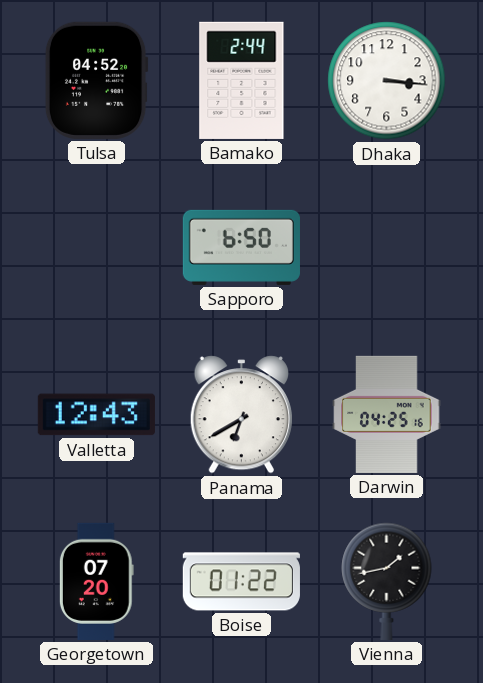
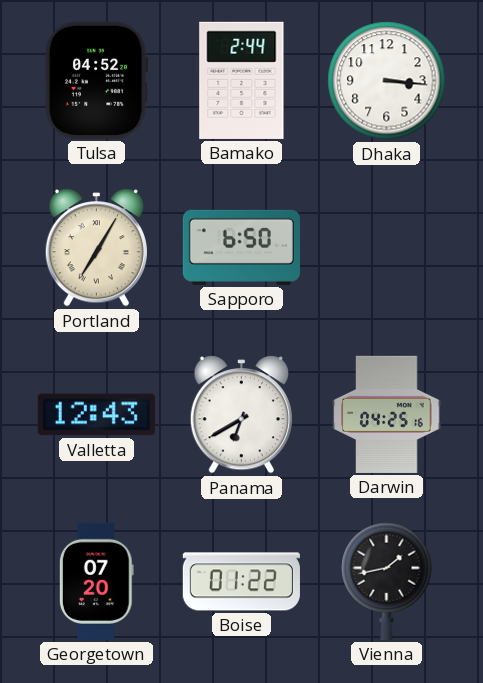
Portland: none -> 7:05 (96, 248)
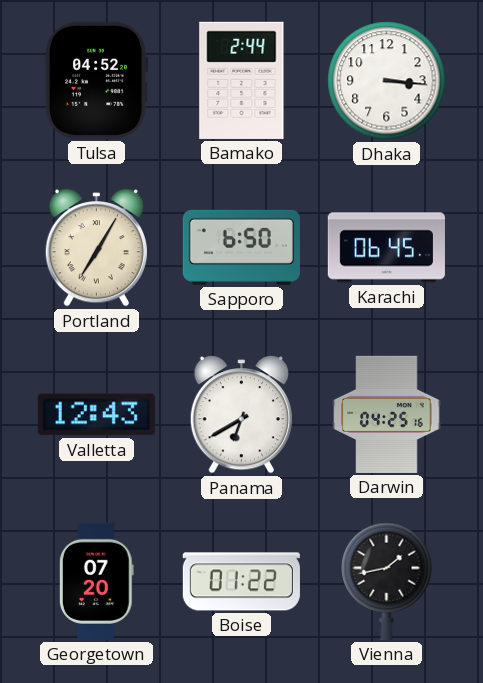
Karachi: none -> 06:45 (386, 248)
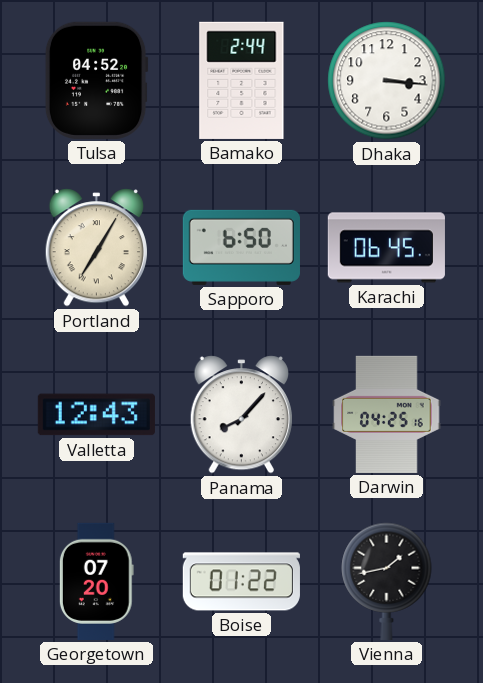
Panama: 6:40 -> 8:07 (241, 415)
